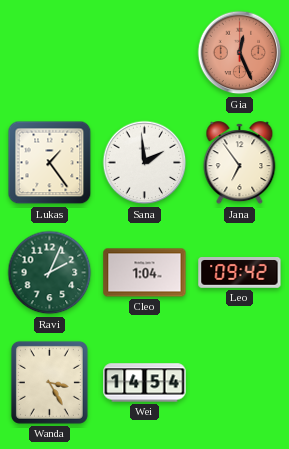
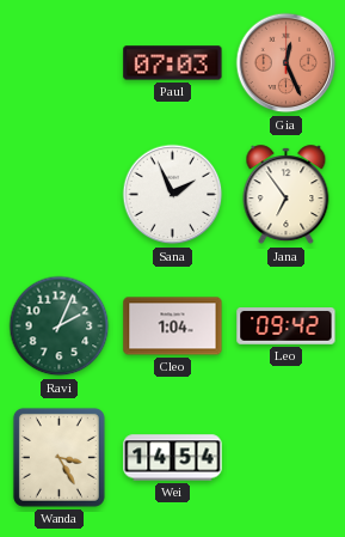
Paul: none -> 07:03 (173, 63)
Lukas: 1:24 -> none (50, 163)
Sana: 1:59 -> 1:56 (173, 195)
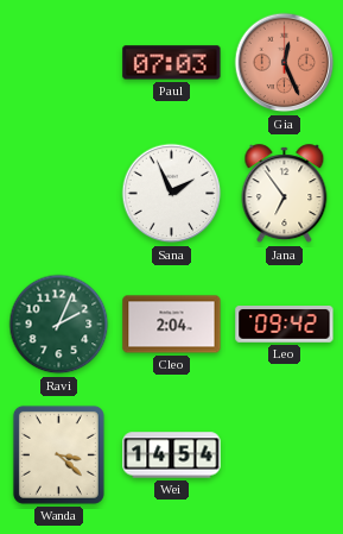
Cleo: 1:04 -> 2:04 (172, 325)
Wanda: 3:25 -> 3:22 (58, 454)
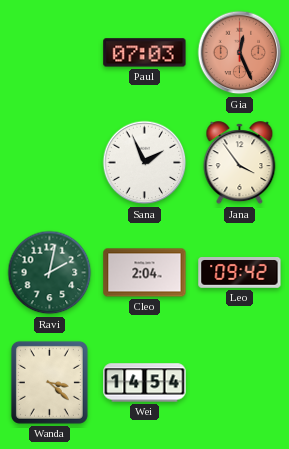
Jana: 6:54 -> 3:54 (240, 163)
Ravi: 2:04 -> 2:02 (50, 273)
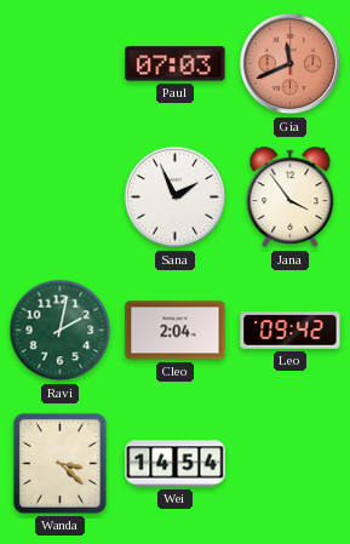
Gia: 12:26 -> 11:41 (291, 64)
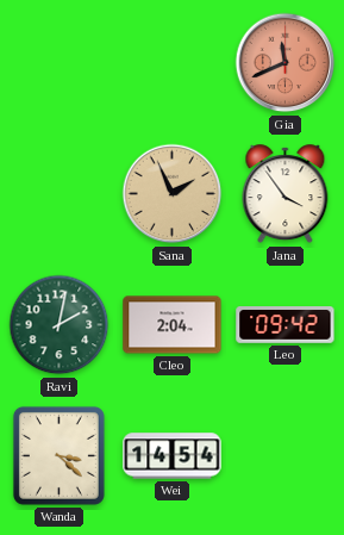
Paul: 07:03 -> none (176, 64)
Sana dial: white -> champagne (173, 194)
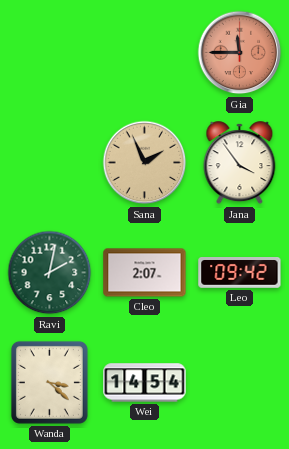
Gia: 11:41 -> 11:45 (240, 53)
Cleo: 2:04 -> 2:07 (145, 273)
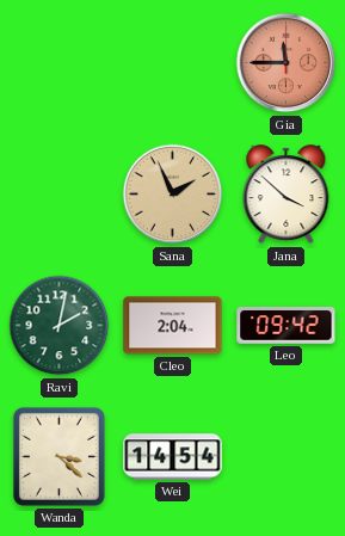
Jana: 3:54 -> 3:52 (287, 195)
Cleo: 2:07 -> 2:04 (173, 326)
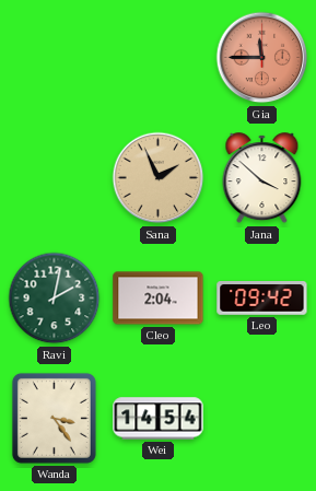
Wanda: 3:22 -> 3:24 (54, 418)
